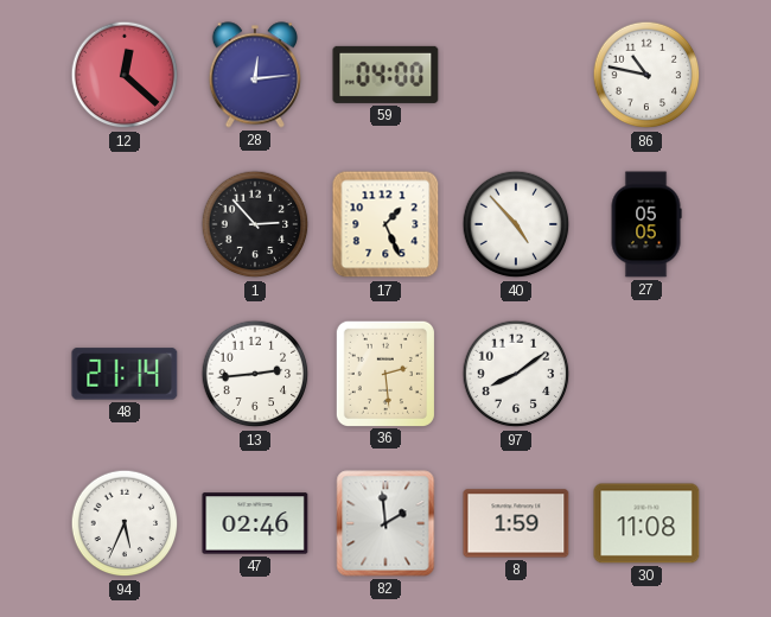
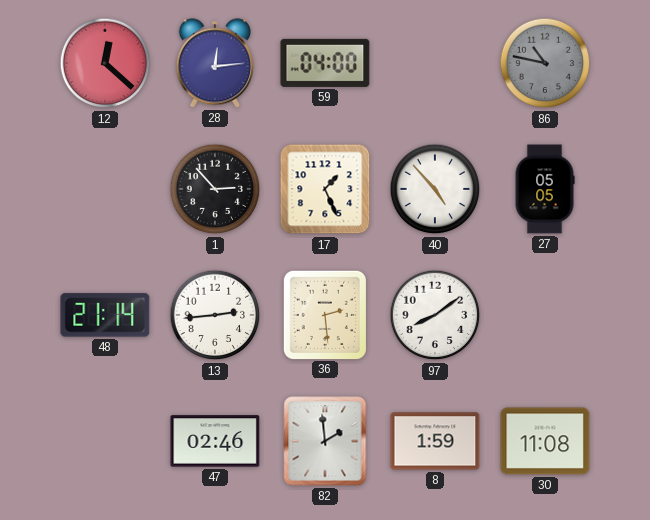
86 dial: white -> grey (545, 63)
94: 5:34 -> none (125, 523)
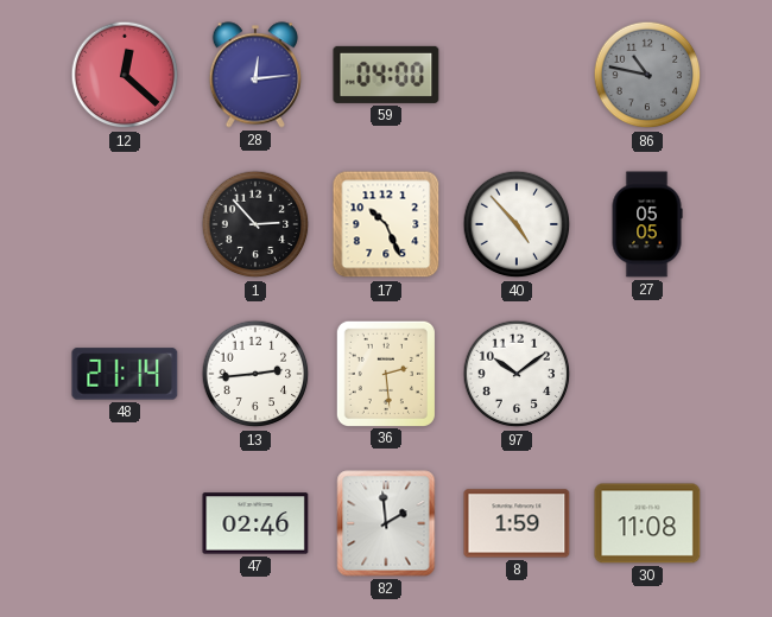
17: 1:26 -> 10:26 (386, 224)
97: 8:09 -> 10:09 (517, 374)
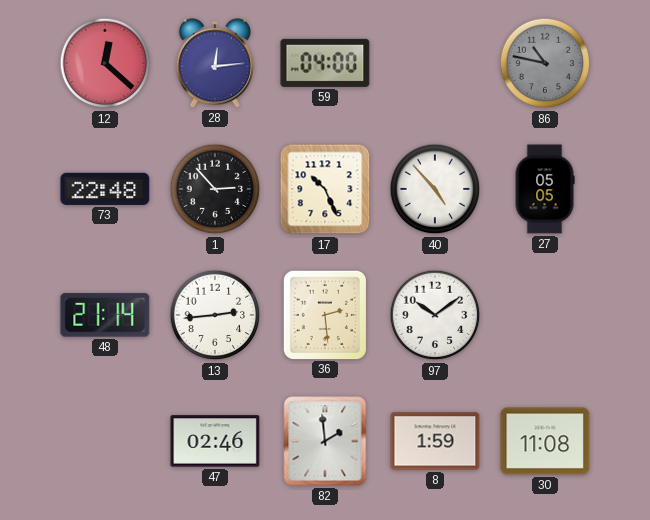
73: none -> 22:48 (105, 189)
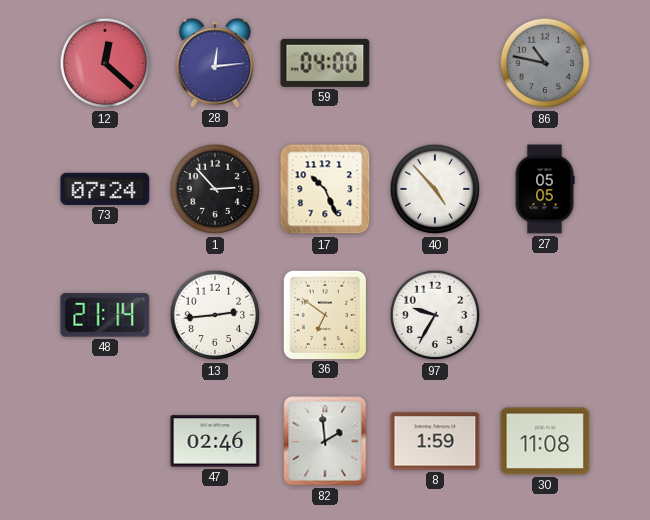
73: 22:48 -> 07:24 (105, 189)
36: 2:29 -> 6:51 (325, 314)
97: 10:09 -> 9:35 (435, 315)
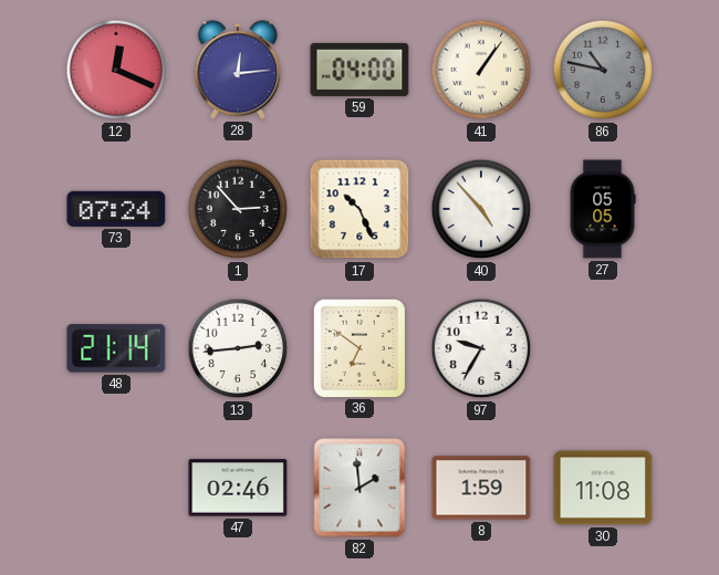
12: 12:22 -> 12:19 (116, 70)
41: none -> 1:06 (481, 70)
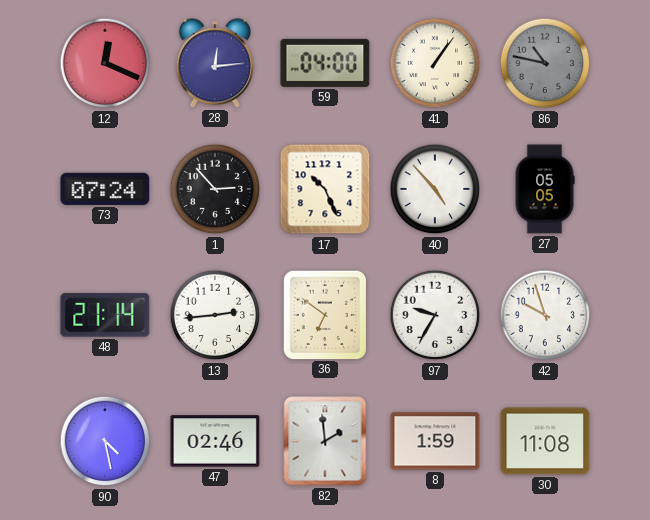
42: none -> 9:57 (545, 315)
90: none -> 4:28 (105, 441)
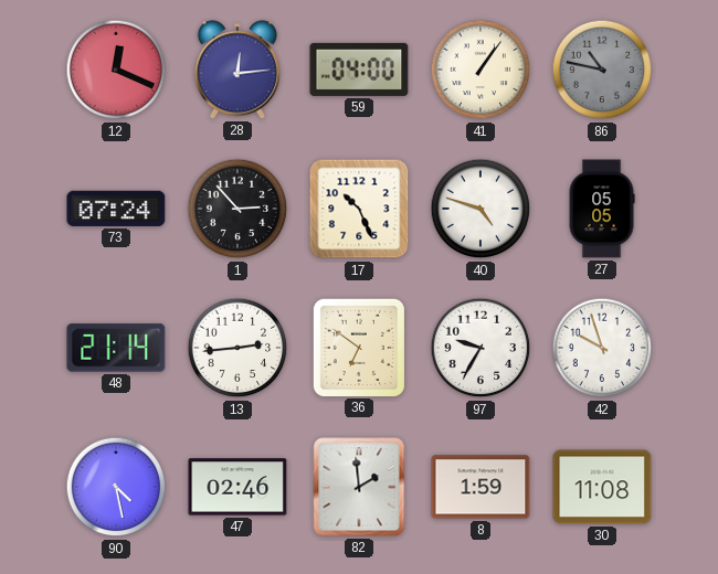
40: 4:53 -> 4:48 (481, 209)
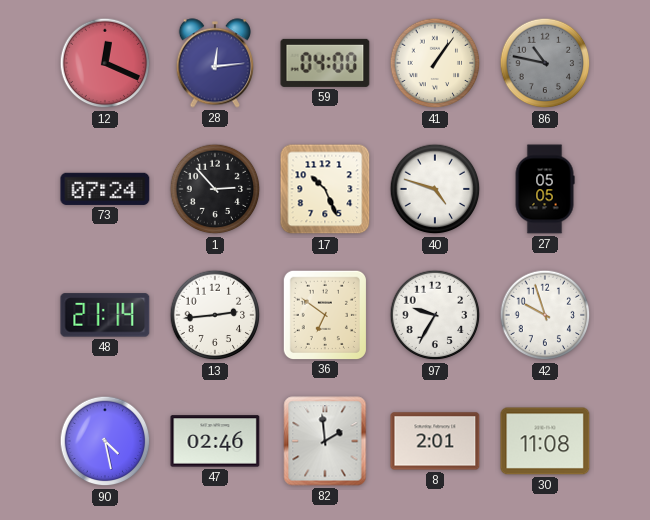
8: 1:59 -> 2:01 (435, 441)
